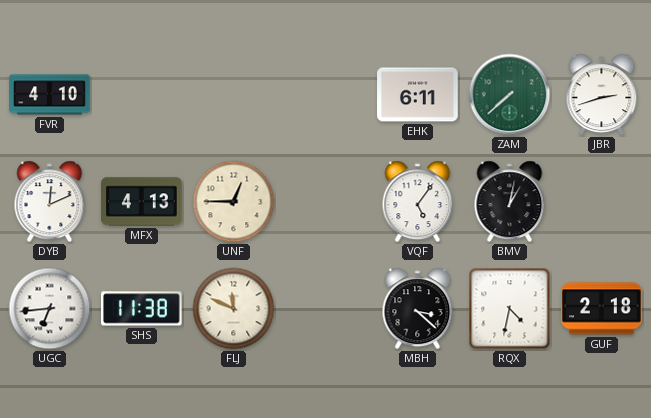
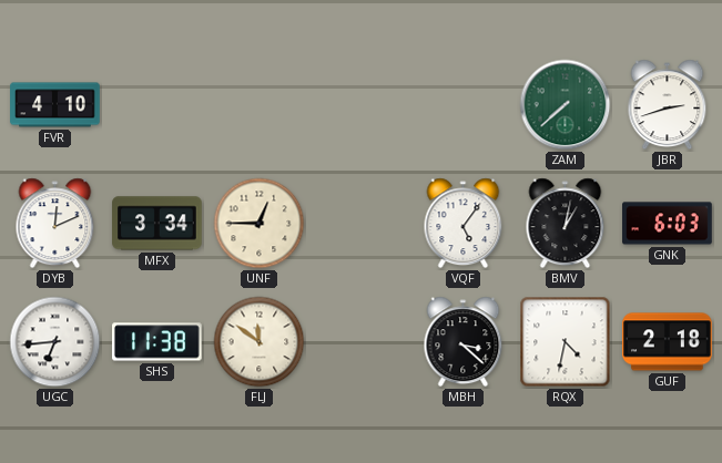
EHK: 6:11 -> none (418, 95)
MFX: 4:13 -> 3:34 (157, 224)
GNK: none -> 6:03 (668, 224)
FLJ: 11:49 -> 11:51 (260, 342)
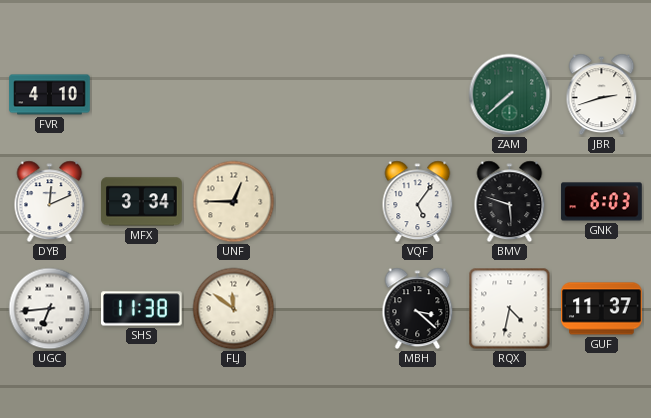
BMV: 1:02 -> 5:48 (510, 202)
GUF: 2:18 -> 11:37 (602, 309)
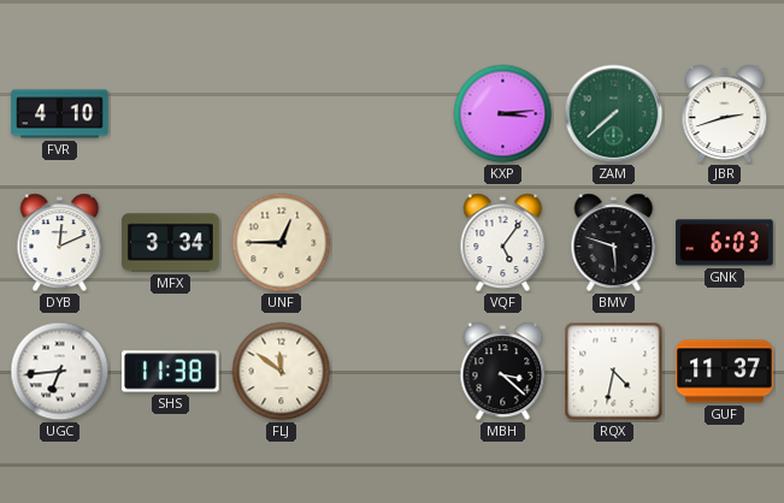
KXP: none -> 3:14 (503, 114)
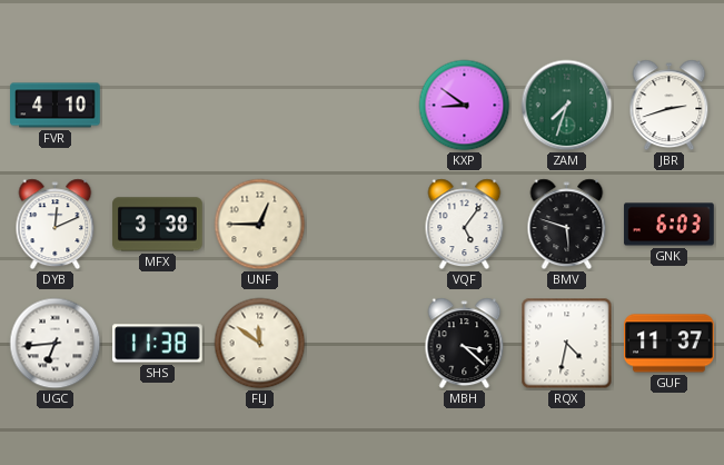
KXP: 3:14 -> 8:51 (465, 106)
ZAM: 7:38 -> 7:33 (567, 106)
MFX: 3:34 -> 3:38 (158, 225)
